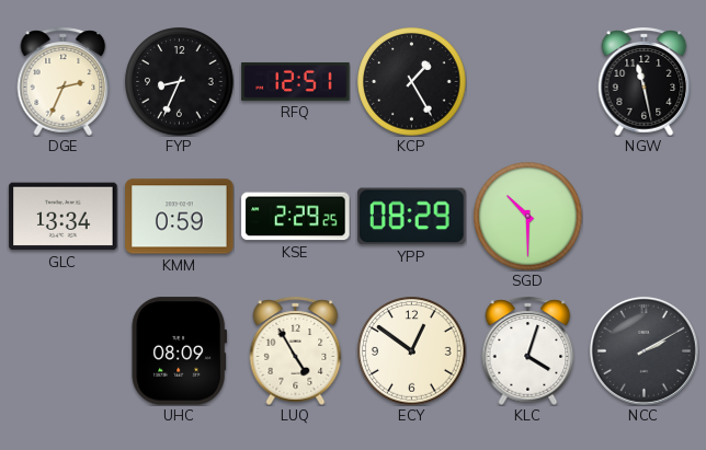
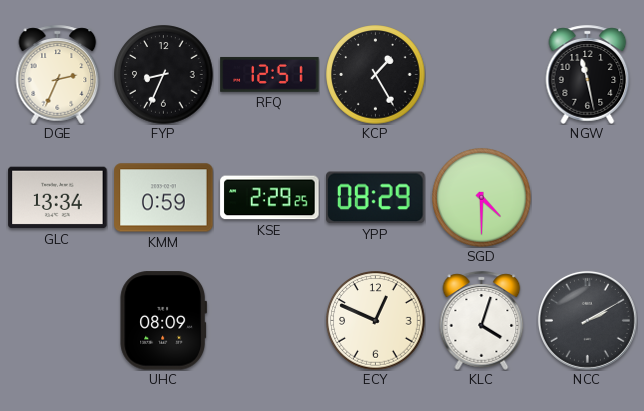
SGD: 10:30 -> 4:30 (482, 198)
LUQ: 4:55 -> none (296, 350)
ECY: 12:51 -> 12:49 (376, 321)
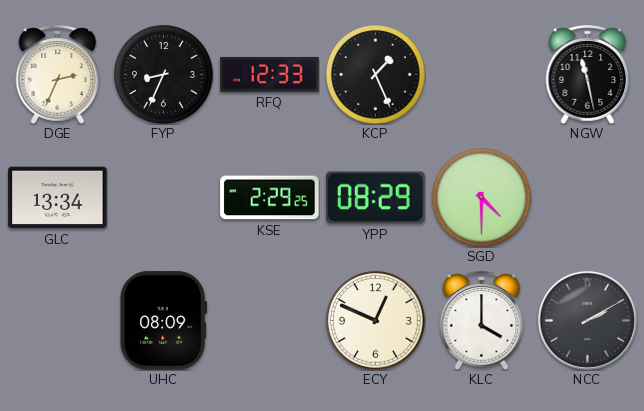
RFQ: 12:51 -> 12:33 (270, 74)
KCP: 1:25 -> 1:26 (376, 75)
KMM: 0:59 -> none (164, 198)
KLC: 4:03 -> 4:00 (482, 320)
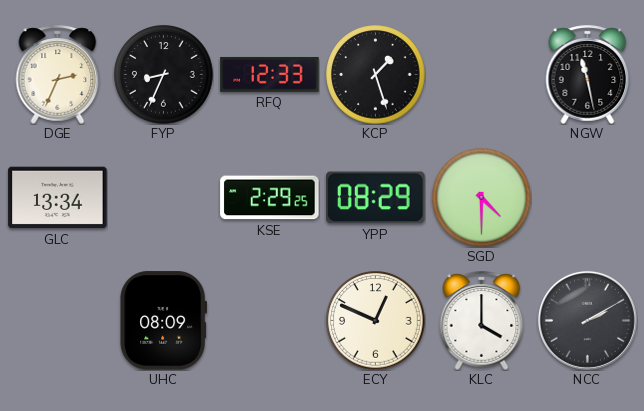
KCP: 1:26 -> 1:27 (376, 75)
